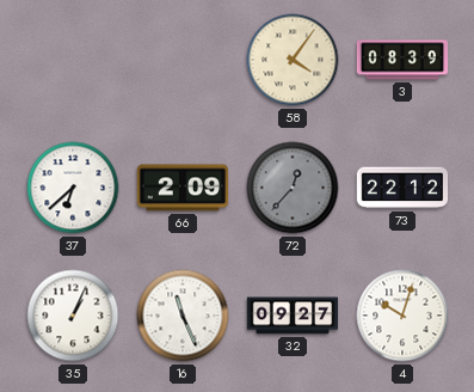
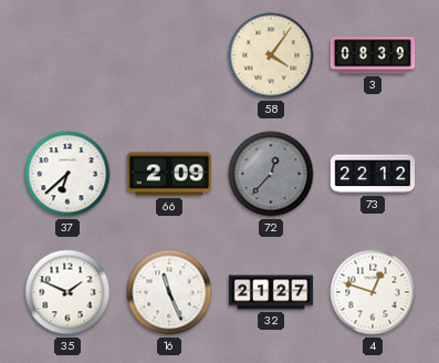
35: 1:04 -> 1:49 (67, 292)
32: 09:27 -> 21:27 (271, 292)
4: 10:03 -> 12:48 (373, 292)
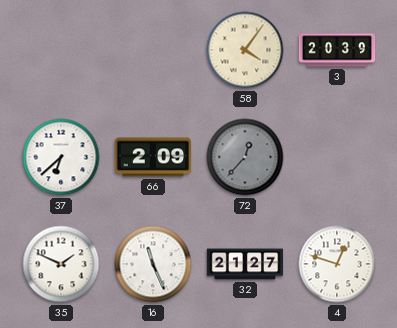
3: 08:39 -> 20:39 (337, 50)
73: 22:12 -> none (373, 174)
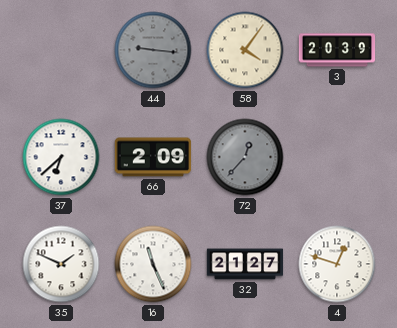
44: none -> 9:16 (153, 50)
